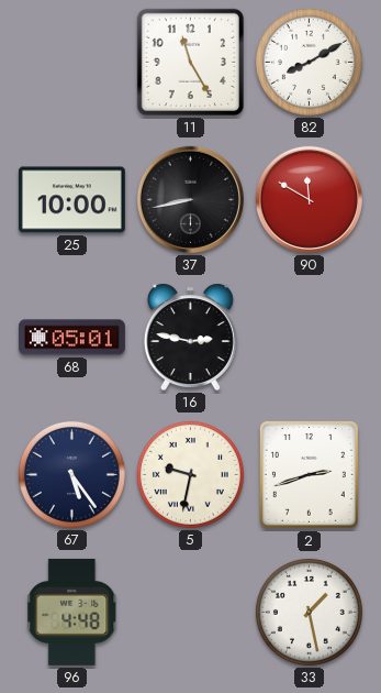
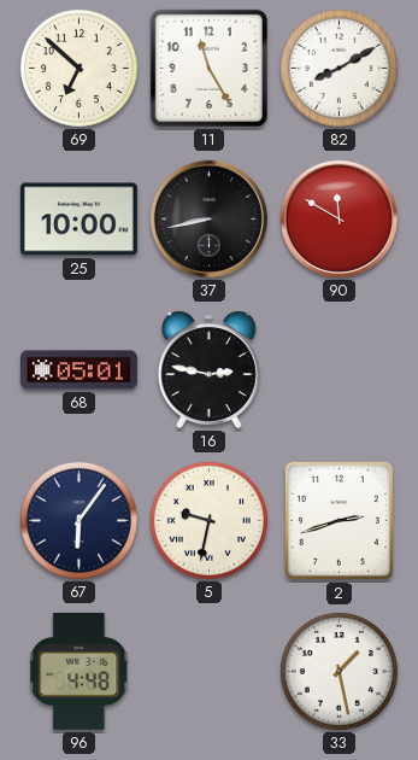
69: none -> 6:52 (78, 68)
67: 5:24 -> 6:06 (78, 520)
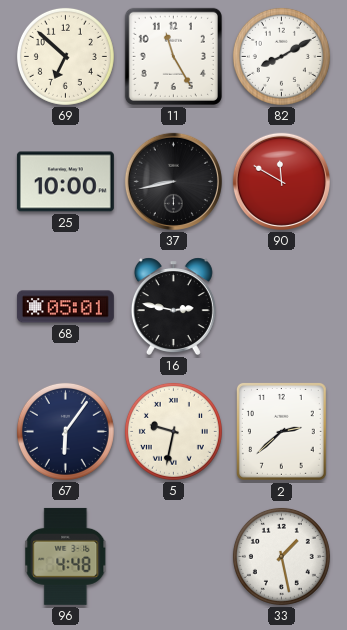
2: 2:42 -> 2:38 (281, 431)
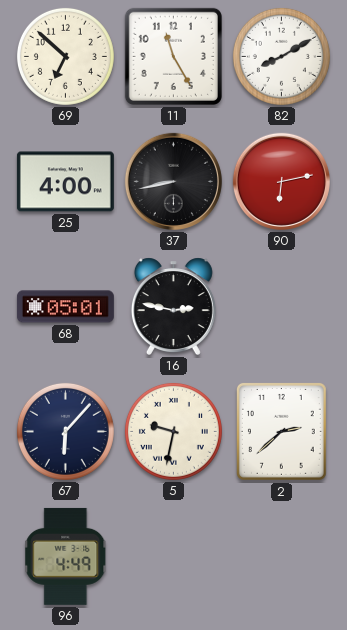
25: 10:00 -> 4:00 (65, 182)
90: 11:50 -> 6:13 (281, 181)
67: 6:06 -> 6:07 (65, 431)
96: 4:48 -> 4:49 (66, 556)
33: 1:28 -> none (281, 556)
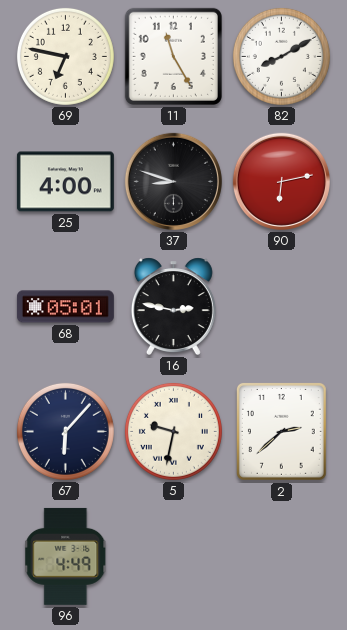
69: 6:52 -> 6:47 (65, 56)
37: 8:43 -> 8:48 (173, 181)
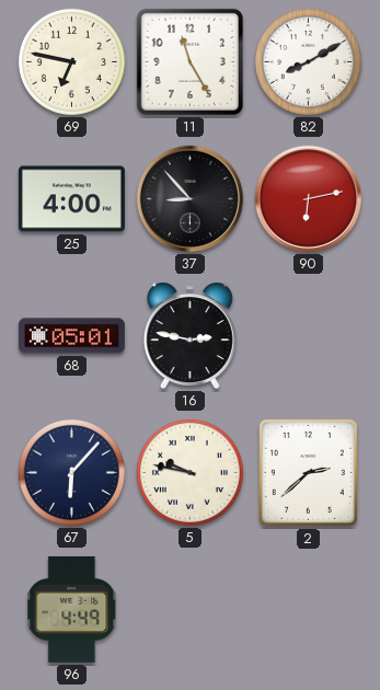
37: 8:48 -> 8:53 (189, 198)
5: 9:32 -> 9:47 (189, 472)
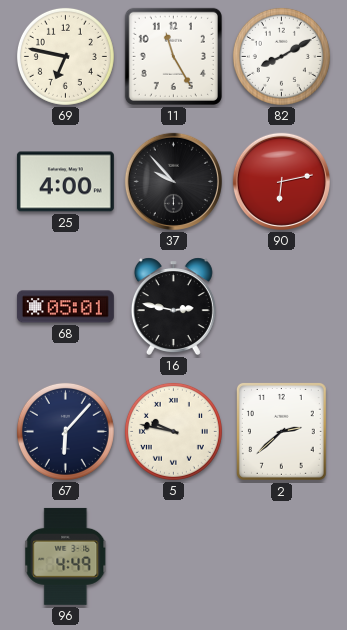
37: 8:53 -> 9:53 (173, 181)
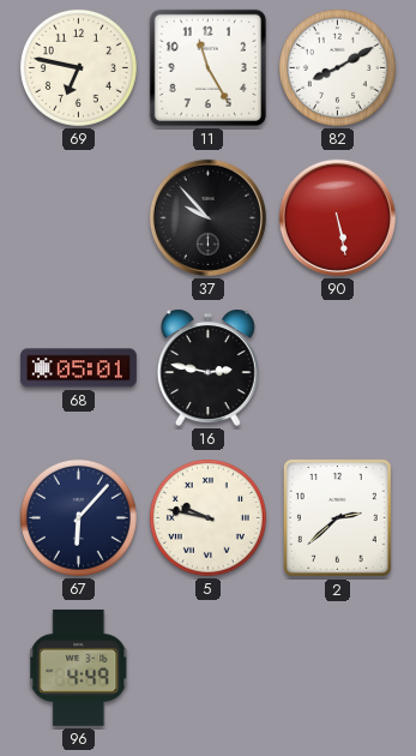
25: 4:00 -> none (65, 182)
90: 6:13 -> 5:28 (337, 217)
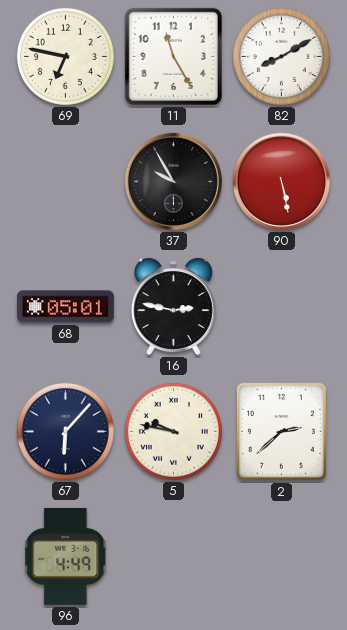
37: 9:53 -> 9:55 (173, 181)
